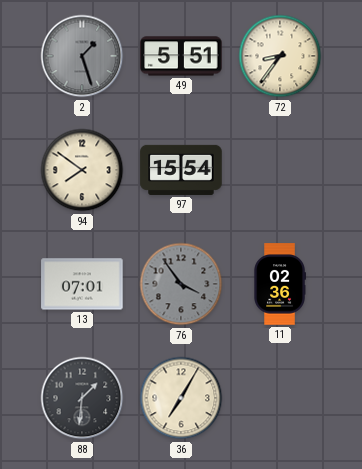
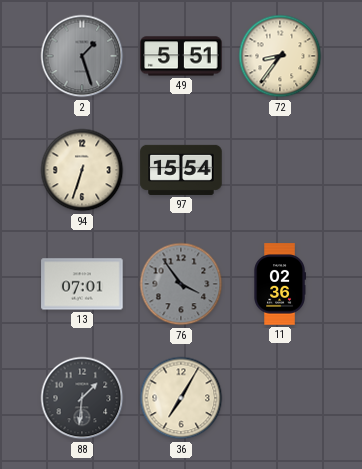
94: 7:51 -> 6:33 (82, 170)
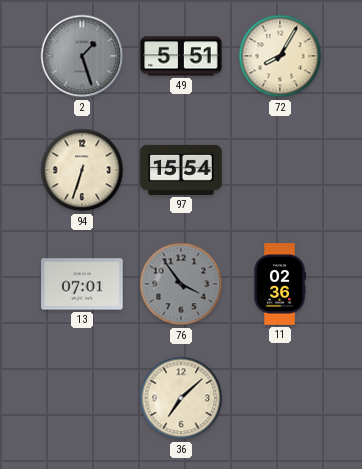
72: 8:36 -> 8:05 (280, 56)
88: 1:31 -> none (82, 398)
36: 7:05 -> 7:08 (181, 398)
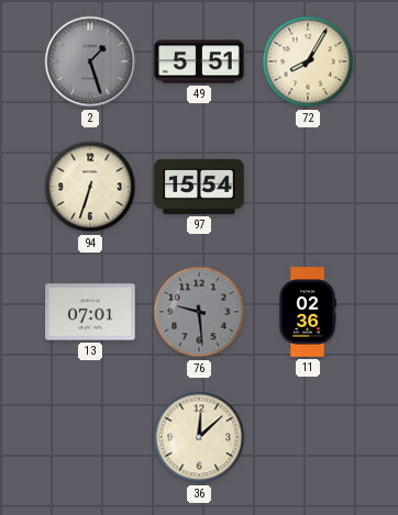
76: 3:54 -> 9:29 (199, 312)
36: 7:08 -> 12:08 (199, 437)
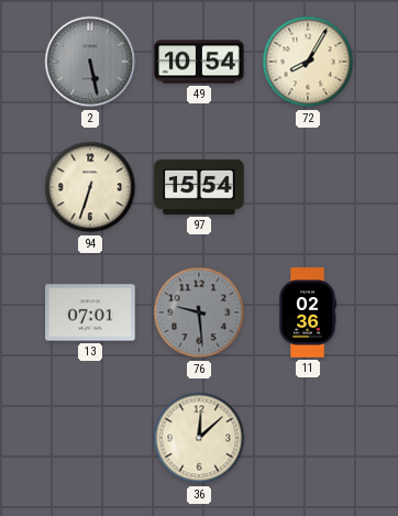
2: 1:27 -> 5:28 (90, 62)
49: 5:51 -> 10:54 (199, 62)
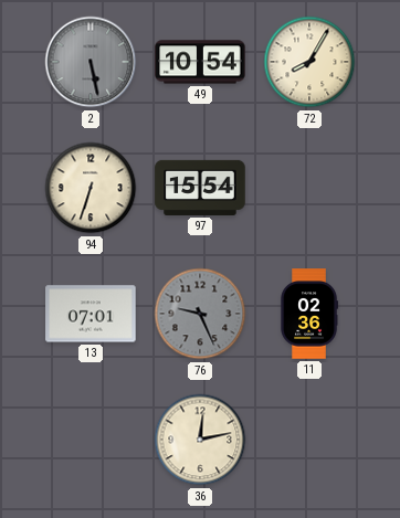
76: 9:29 -> 9:26 (200, 314)
36: 12:08 -> 12:13 (200, 440)
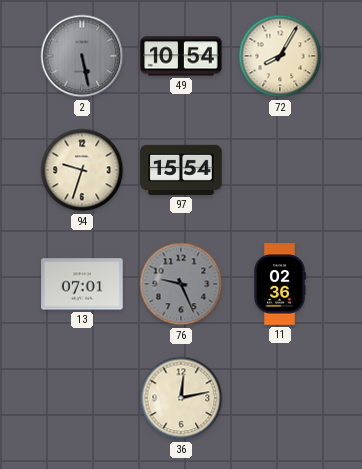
94: 6:33 -> 9:33 (82, 170)
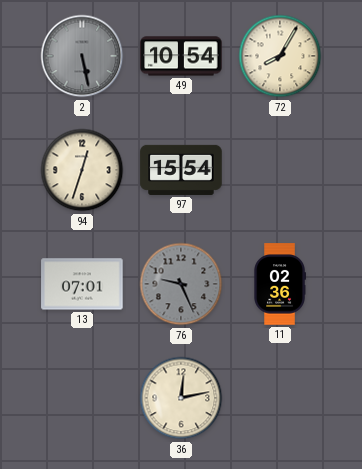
94: 9:33 -> 12:33 (82, 170)
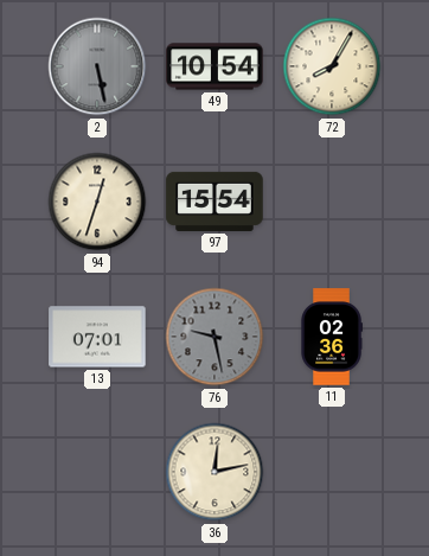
76: 9:26 -> 9:28 (214, 337)
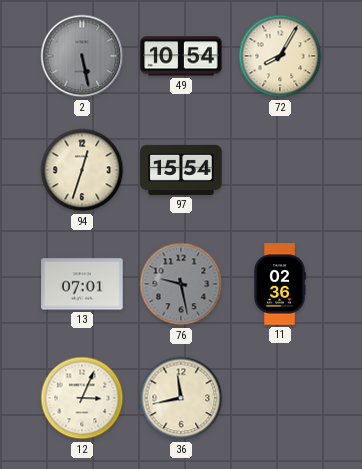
12: none -> 3:04 (82, 398)
36: 12:13 -> 11:43 (181, 398)
